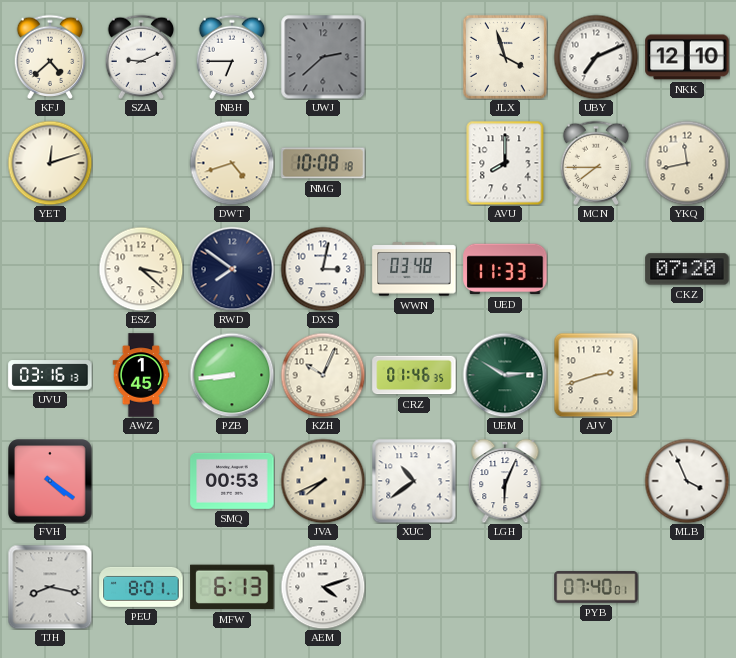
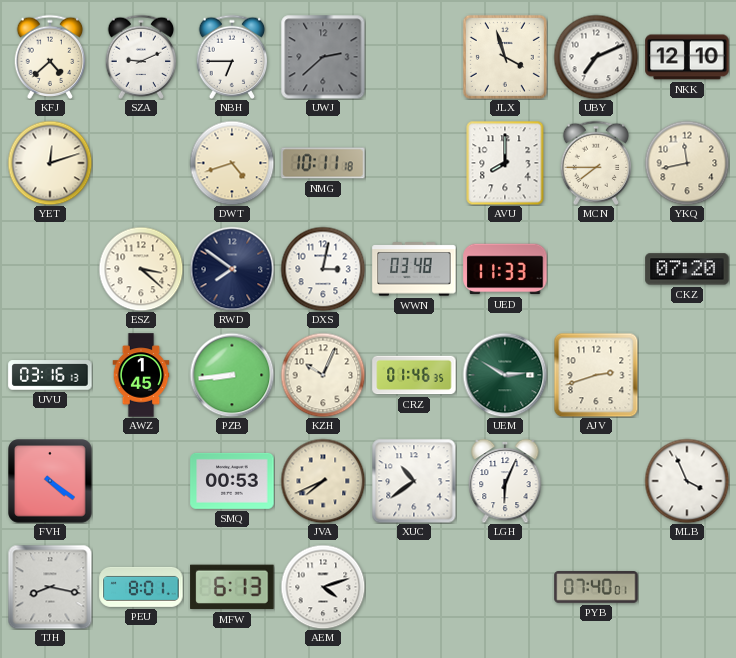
NMG: 10:08 -> 10:11 (323, 163)
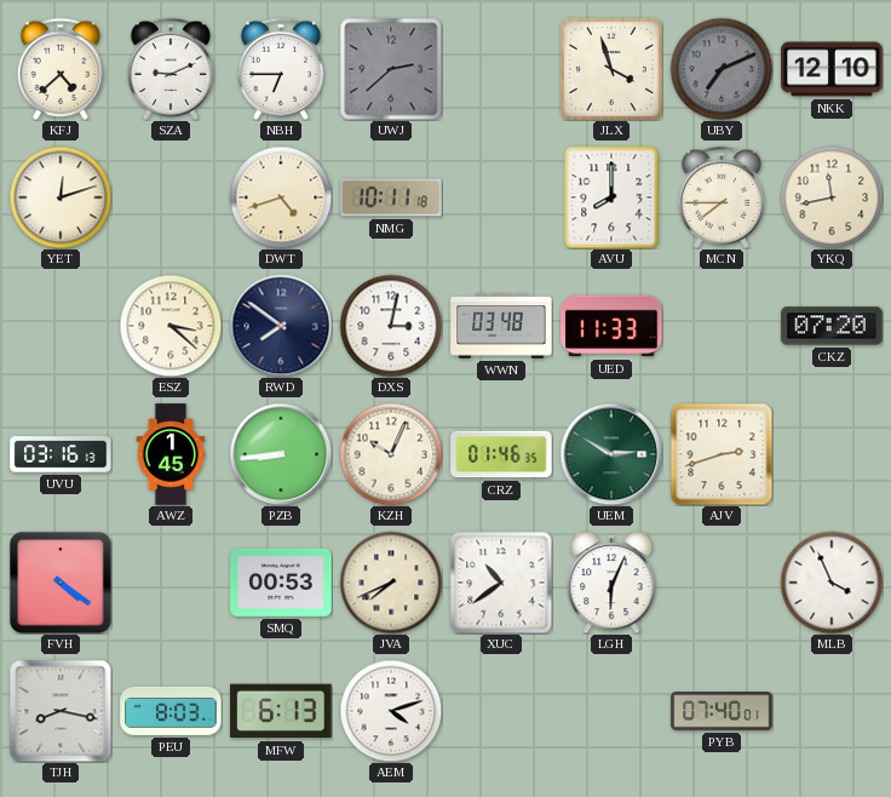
UBY dial: white -> grey (722, 69)
PEU: 8:01 -> 8:03 (171, 711)
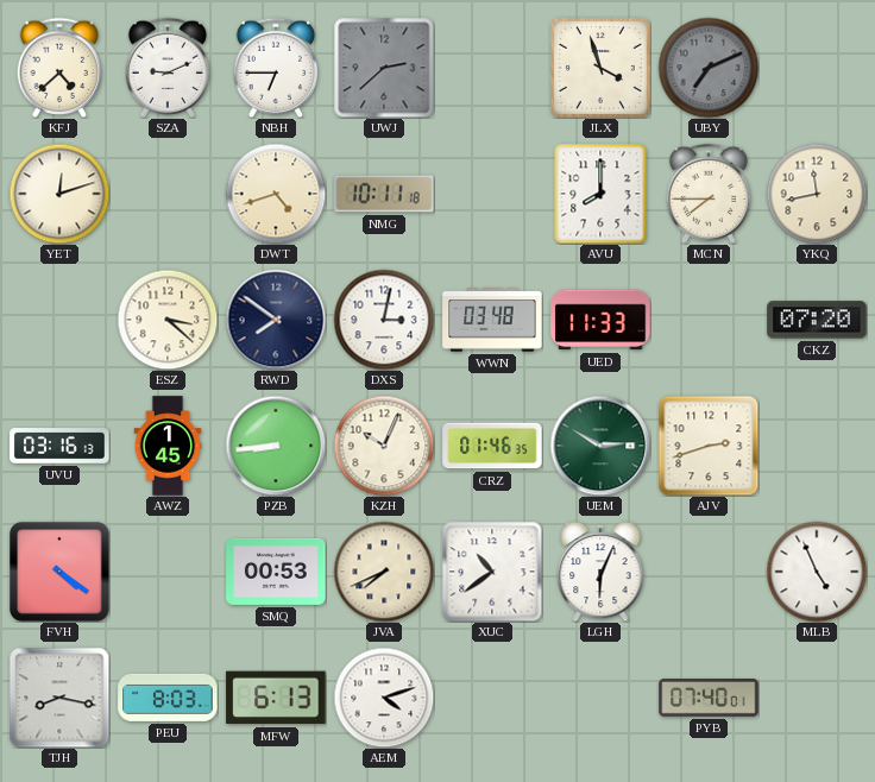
NKK: 12:10 -> none (832, 69)
MLB: 3:56 -> 4:56 (817, 572)
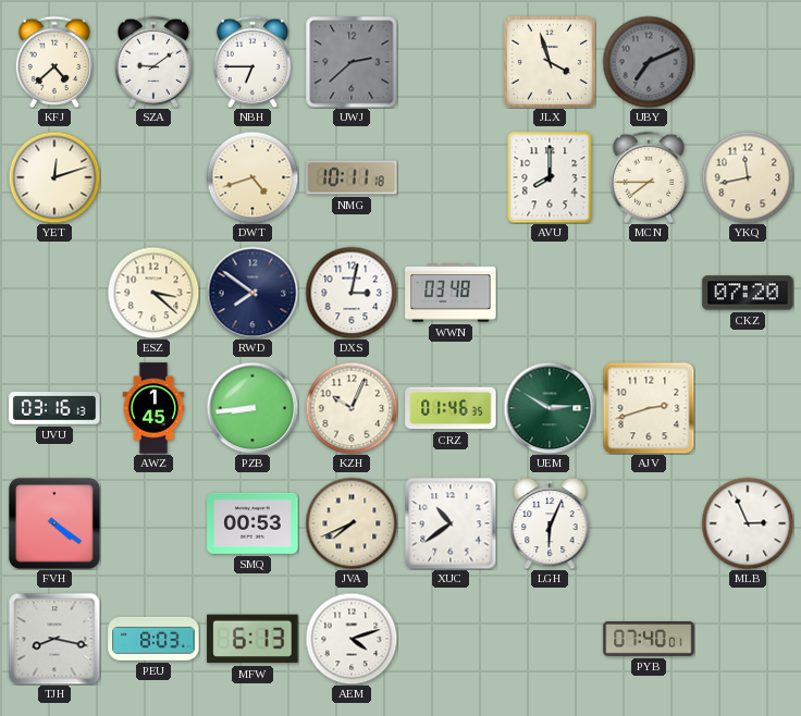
SZA: 9:11 -> 9:09 (153, 61)
UED: 11:33 -> none (600, 320)
MLB: 4:56 -> 2:56 (748, 523)
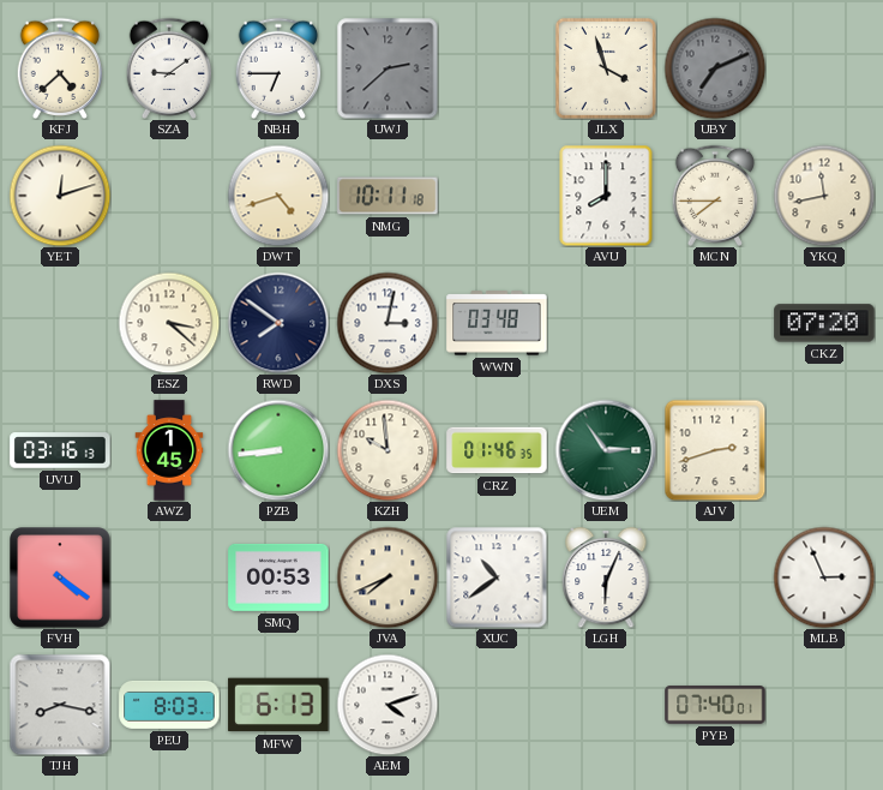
KZH: 10:04 -> 9:59 (388, 450)
UEM: 2:50 -> 2:54 (606, 450)
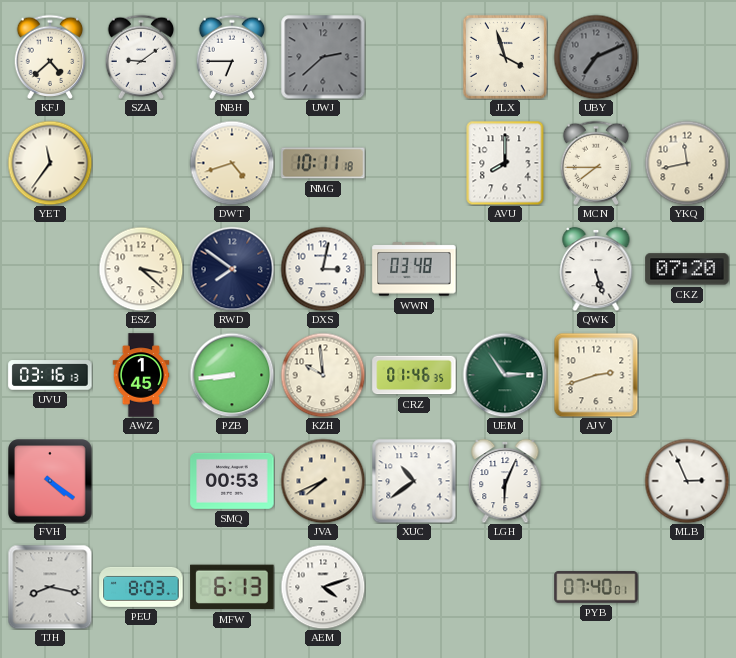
YET: 12:12 -> 11:36 (50, 163)
QWK: none -> 5:27 (596, 269)
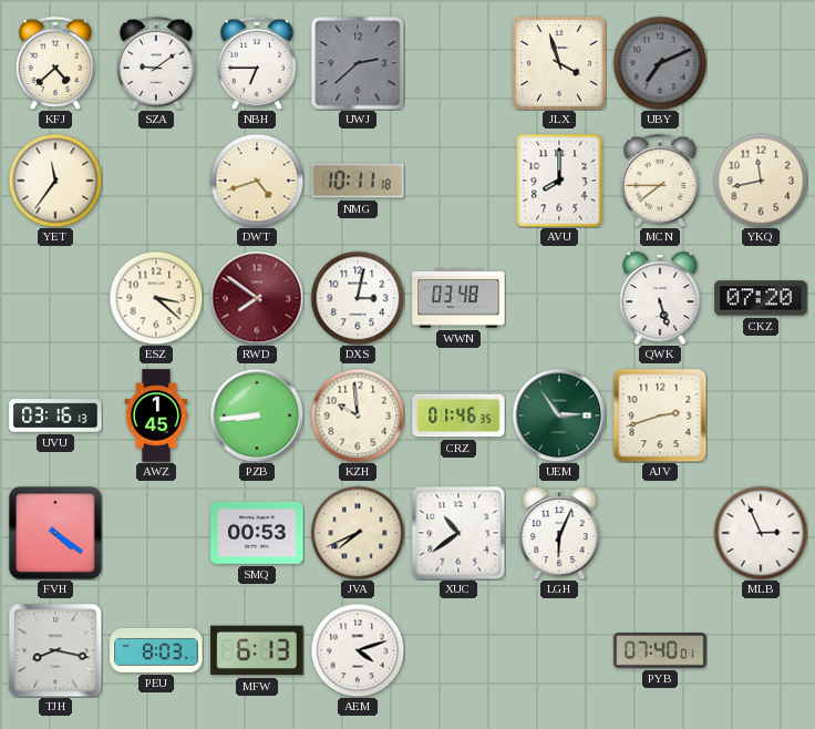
RWD dial: navy -> burgundy (257, 298)
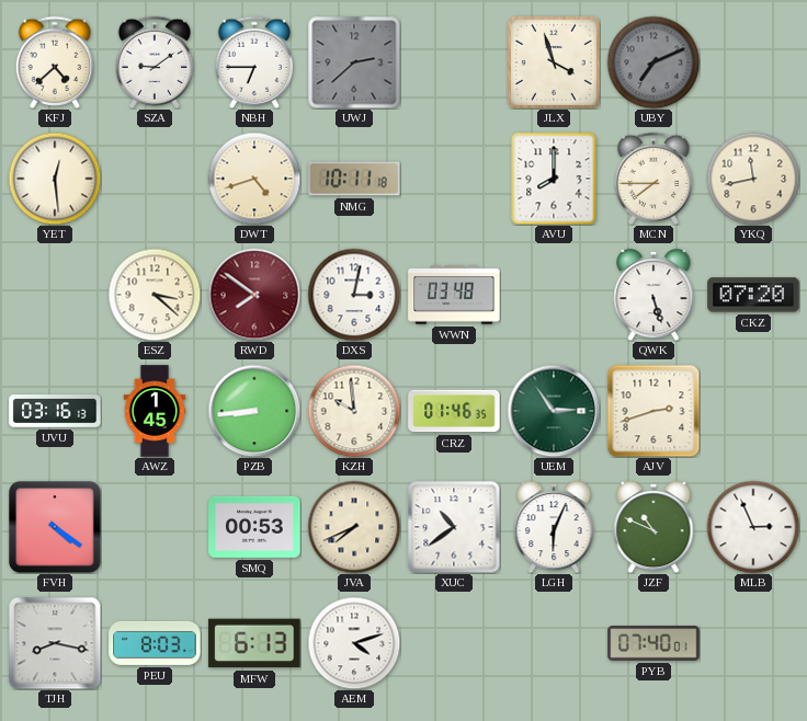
YET: 11:36 -> 12:29 (55, 179)
JZF: none -> 10:49 (653, 527)
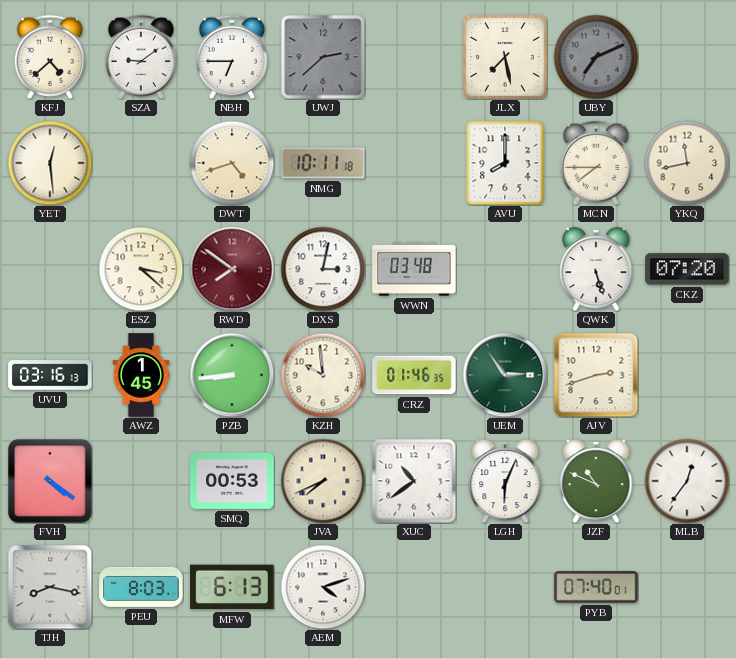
JLX: 3:57 -> 7:28 (505, 57)
MLB: 2:56 -> 12:36 (687, 481)
